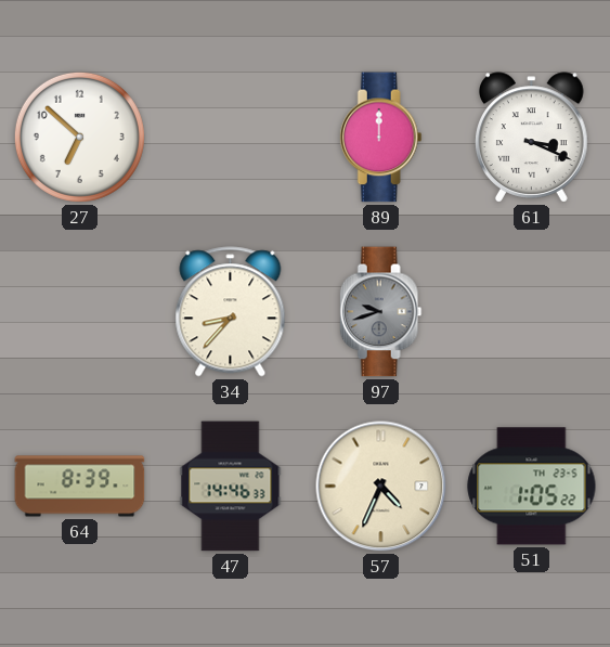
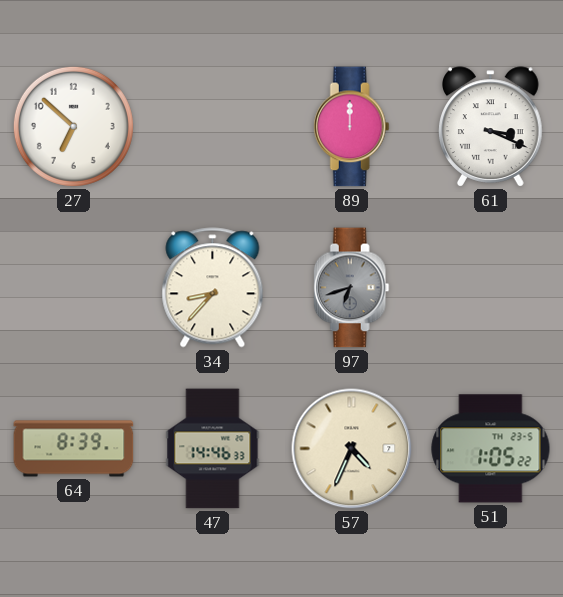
97: 9:42 -> 6:42 (351, 288)
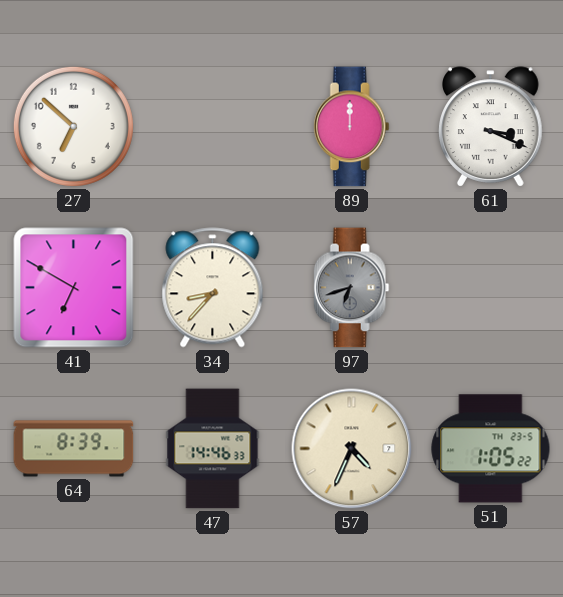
41: none -> 6:50 (74, 288)
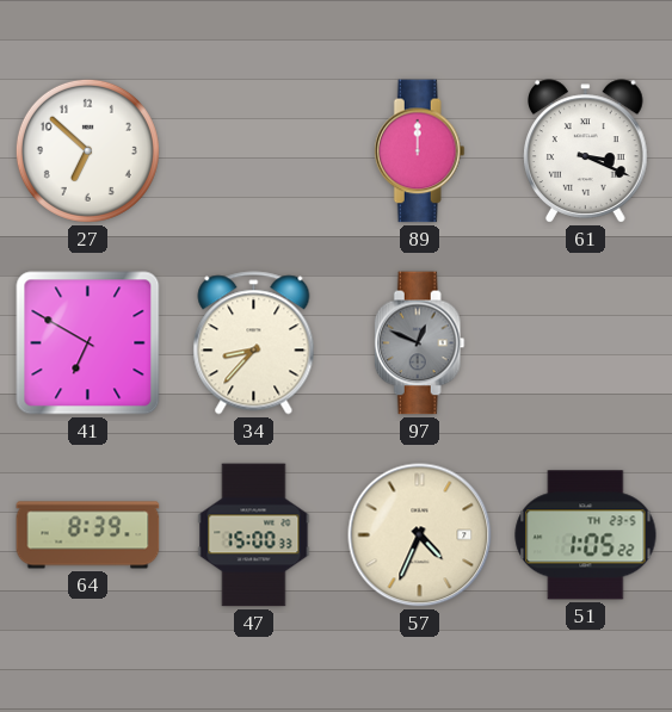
97: 6:42 -> 12:49 (419, 343)
47: 14:46 -> 15:00 (254, 535)
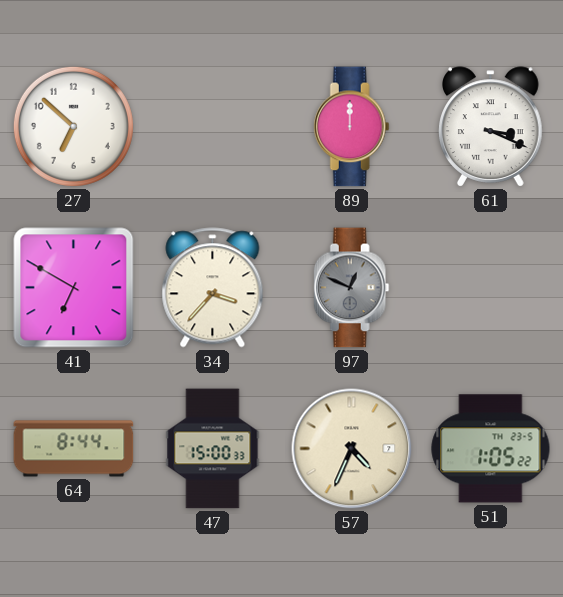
34: 8:37 -> 3:37 (213, 288)
64: 8:39 -> 8:44 (74, 449)
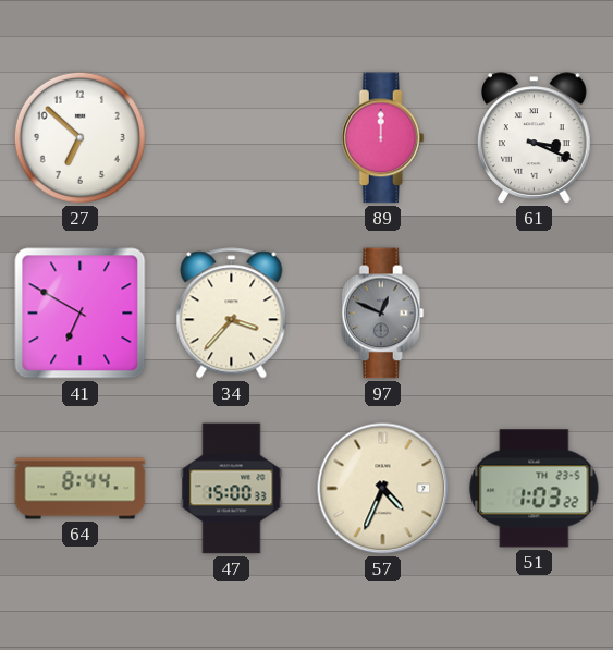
51: 1:05 -> 1:03 (535, 489)
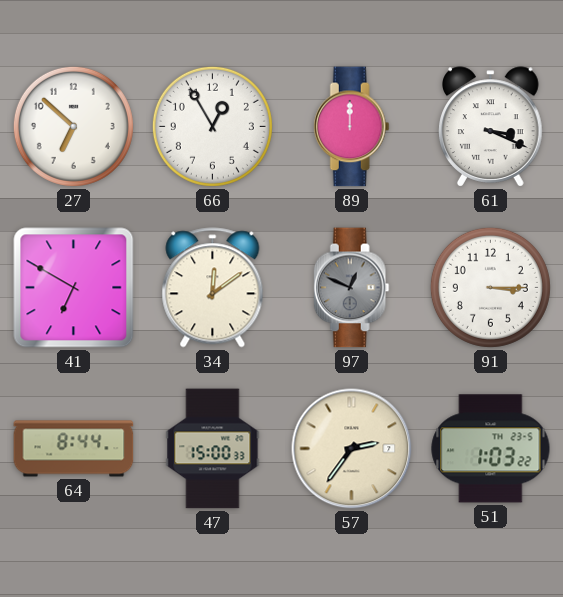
66: none -> 12:55 (212, 126)
34: 3:37 -> 12:09 (213, 288)
91: none -> 3:15 (490, 287)
57: 4:34 -> 2:36 (352, 449)
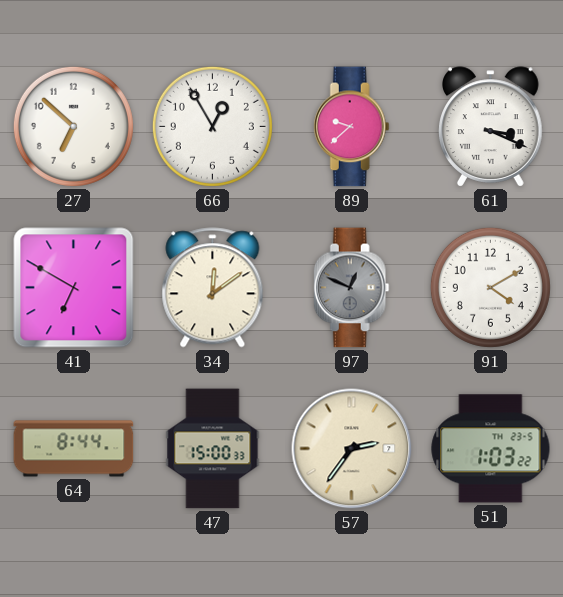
89: 12:00 -> 9:38 (351, 127)
91: 3:15 -> 4:10 (490, 287)
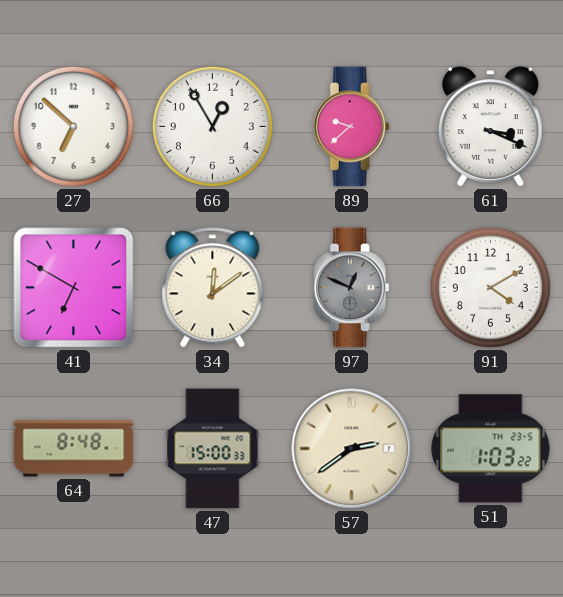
64: 8:44 -> 8:48 (74, 449)
57: 2:36 -> 2:39 (352, 449)
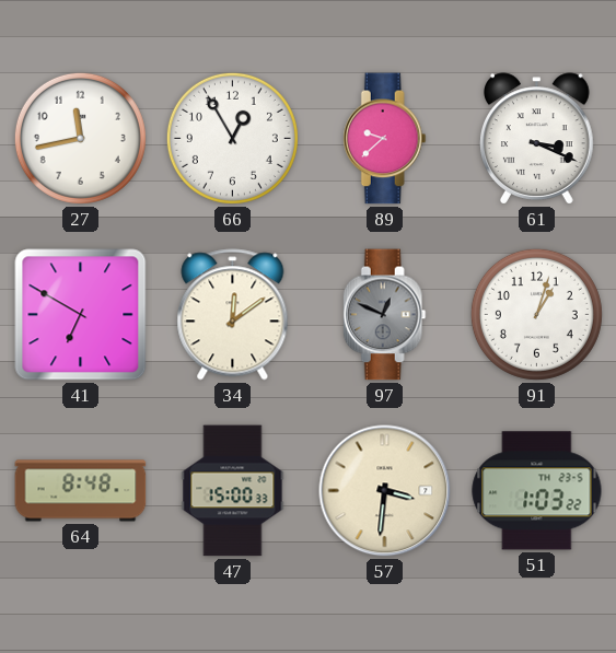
27: 6:52 -> 11:43 (80, 138)
91: 4:10 -> 1:03 (536, 314)
57: 2:39 -> 3:31 (385, 491)
